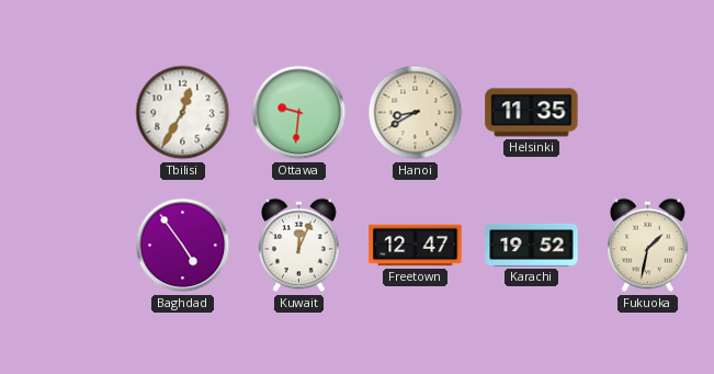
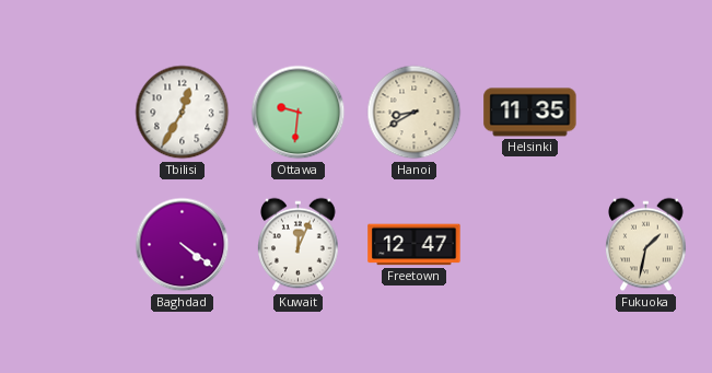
Baghdad: 4:54 -> 4:21 (183, 245)
Karachi: 19:52 -> none (532, 245)
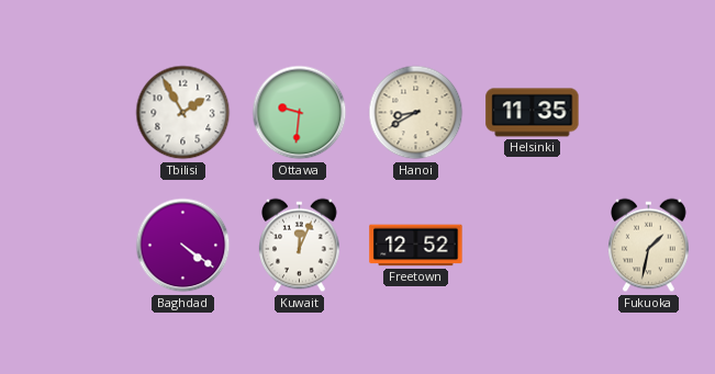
Tbilisi: 12:35 -> 1:55 (183, 113)
Freetown: 12:47 -> 12:52 (416, 246)
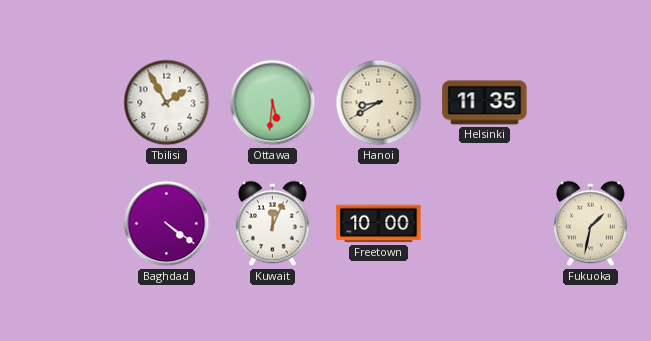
Ottawa: 9:31 -> 5:31 (273, 103)
Freetown: 12:52 -> 10:00 (379, 224)
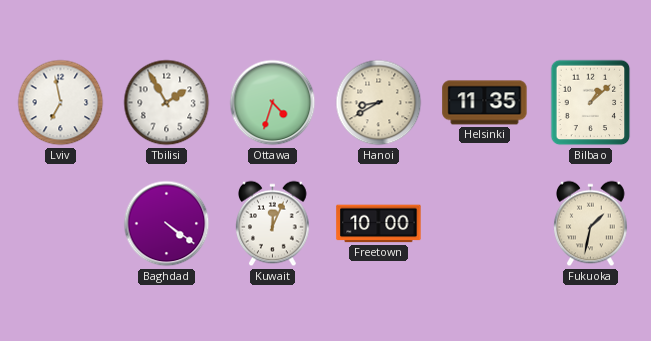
Lviv: none -> 6:58 (61, 103)
Ottawa: 5:31 -> 4:33 (273, 103)
Bilbao: none -> 1:08 (591, 103)
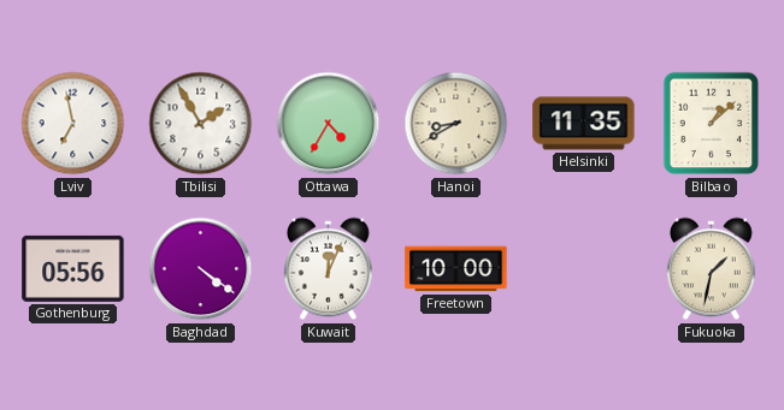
Ottawa: 4:33 -> 4:35 (329, 124)
Gothenburg: none -> 05:56 (73, 268)
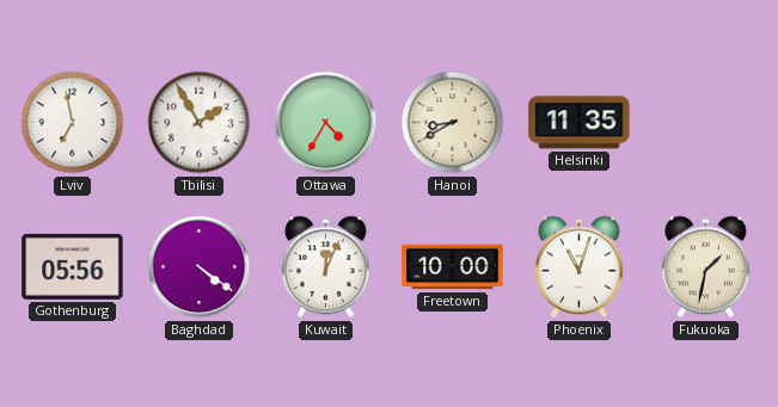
Bilbao: 1:08 -> none (712, 124)
Phoenix: none -> 11:03 (580, 267)
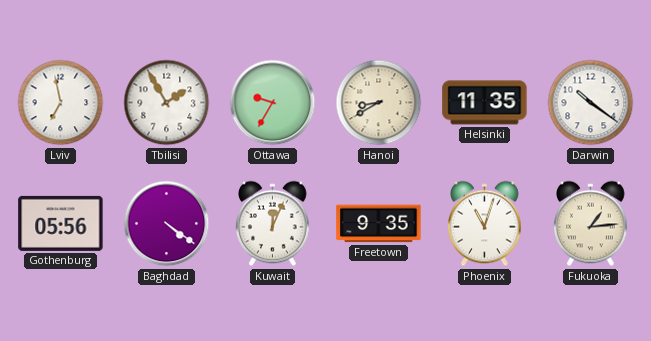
Ottawa: 4:35 -> 9:35 (273, 103)
Darwin: none -> 10:21 (591, 103)
Freetown: 10:00 -> 9:35 (379, 224)
Fukuoka: 1:32 -> 1:14 (591, 224)
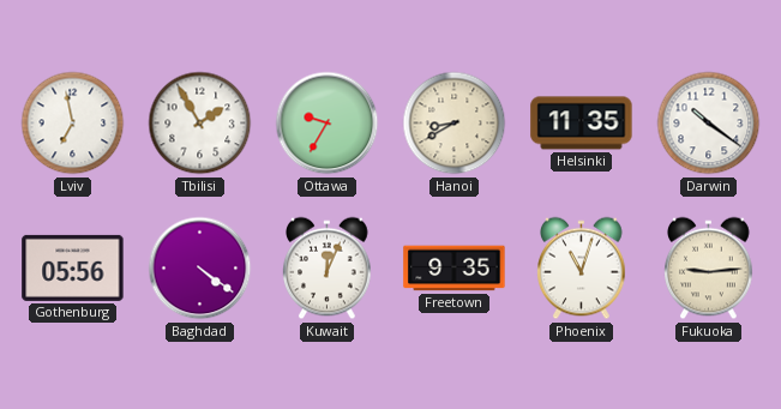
Fukuoka: 1:14 -> 9:14 (709, 269)
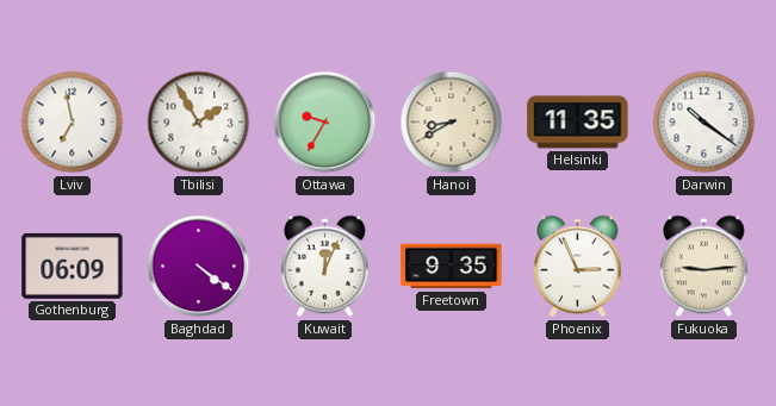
Gothenburg: 05:56 -> 06:09 (73, 266)
Phoenix: 11:03 -> 2:56 (578, 267)
